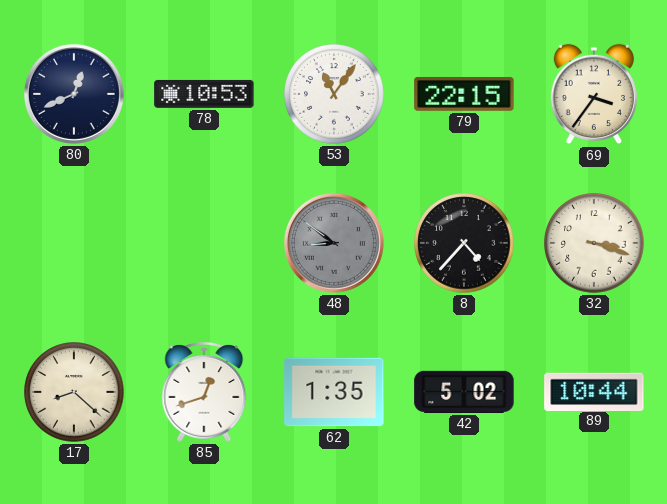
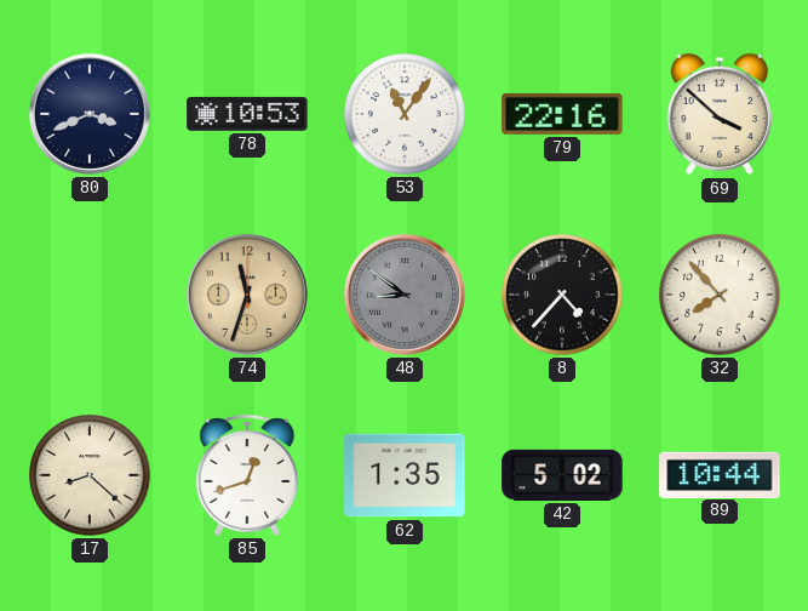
80: 12:41 -> 3:41 (90, 114)
79: 22:15 -> 22:16 (562, 114)
69: 3:36 -> 3:52 (720, 114)
74: none -> 11:33 (247, 295)
32: 3:18 -> 7:53 (720, 295)
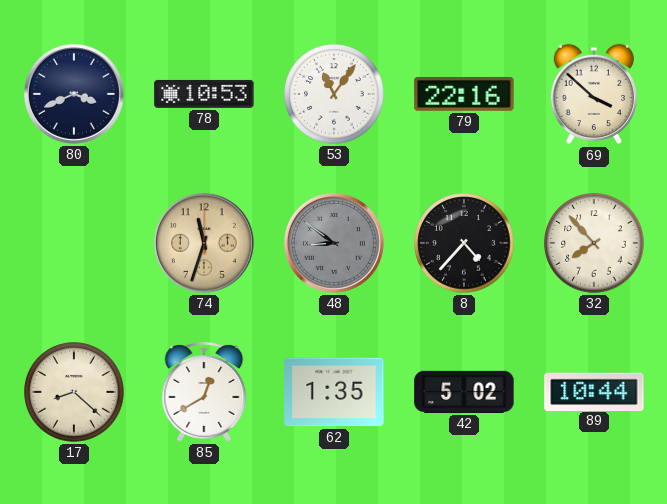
85: 12:42 -> 12:40 (204, 392)
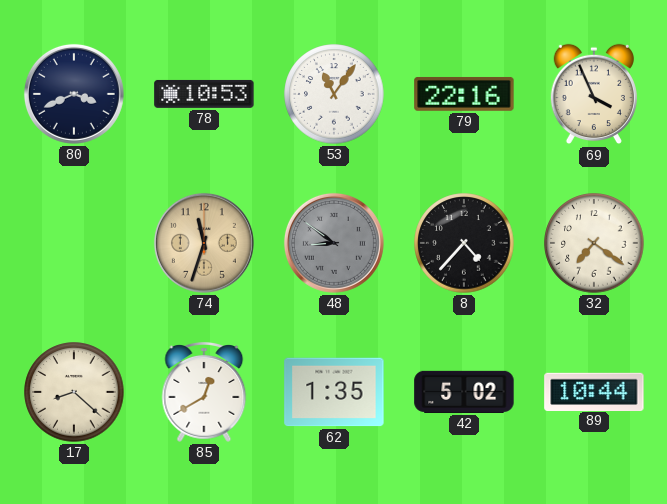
69: 3:52 -> 3:56 (594, 94)
32: 7:53 -> 7:21 (594, 243)
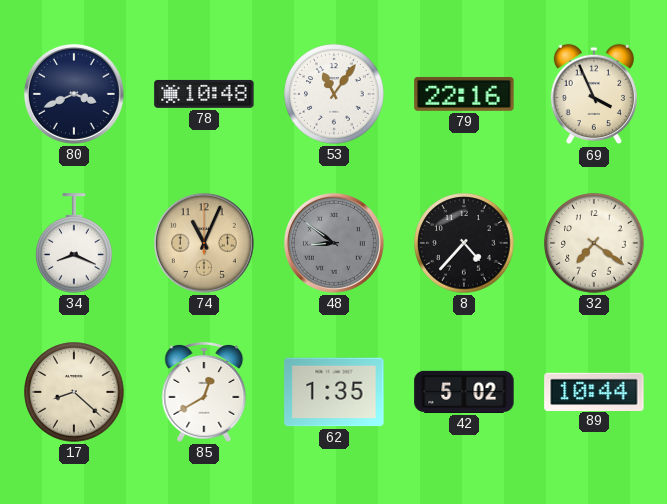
78: 10:53 -> 10:48 (204, 94)
34: none -> 8:19 (74, 243)
74: 11:33 -> 11:04 (204, 243)
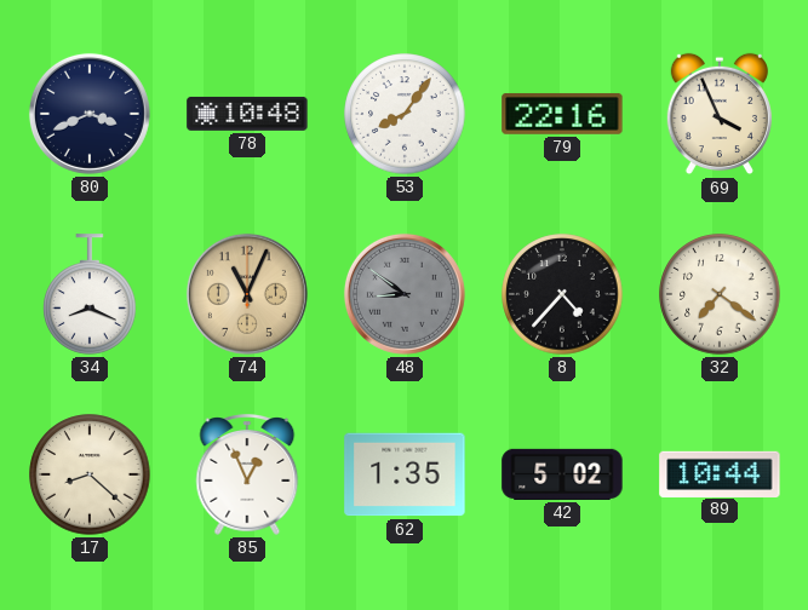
53: 11:06 -> 8:06 (405, 114)
85: 12:40 -> 12:56 (247, 474)
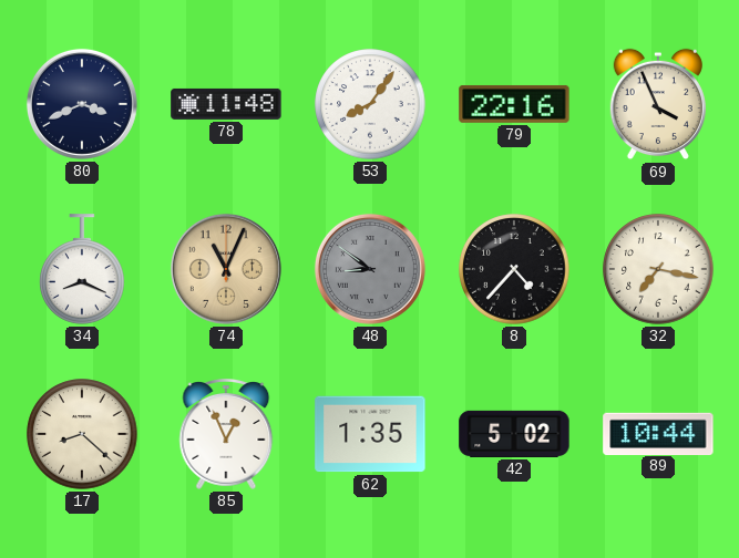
78: 10:48 -> 11:48 (226, 104)
32: 7:21 -> 7:17 (658, 269)
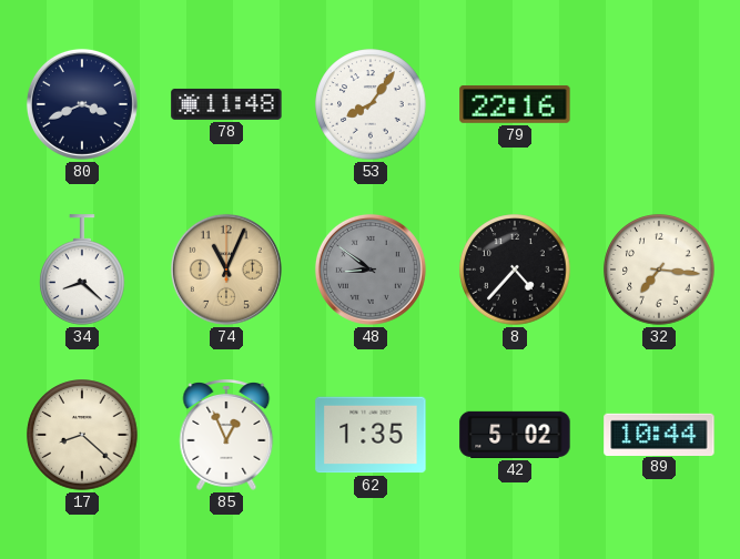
69: 3:56 -> none (658, 104)
34: 8:19 -> 8:22 (82, 270)
32: 7:17 -> 7:16 (659, 270)
